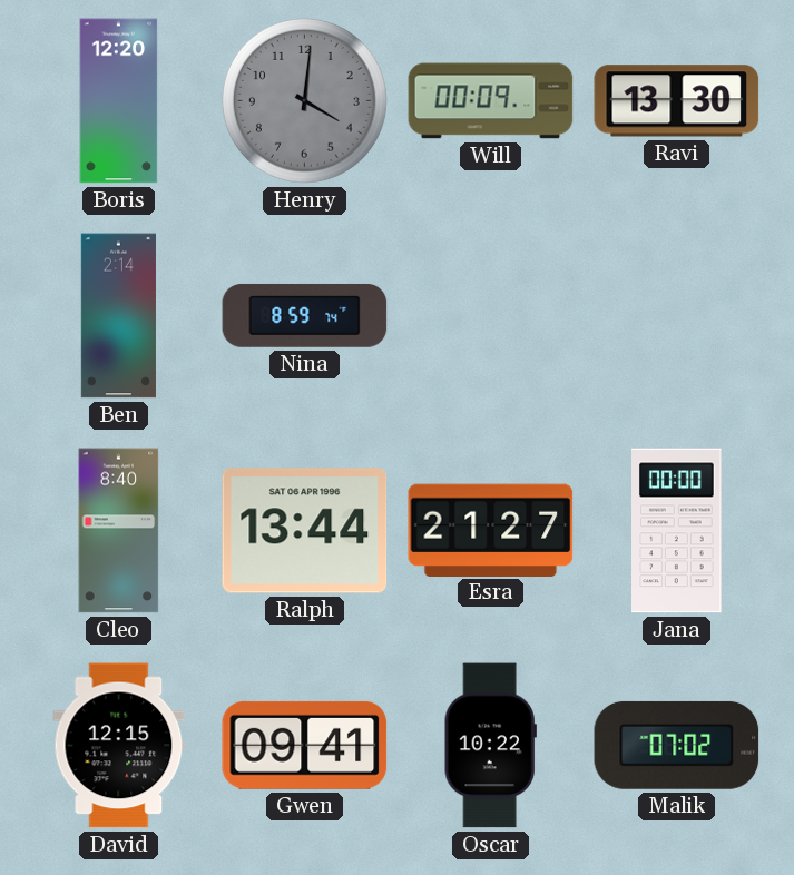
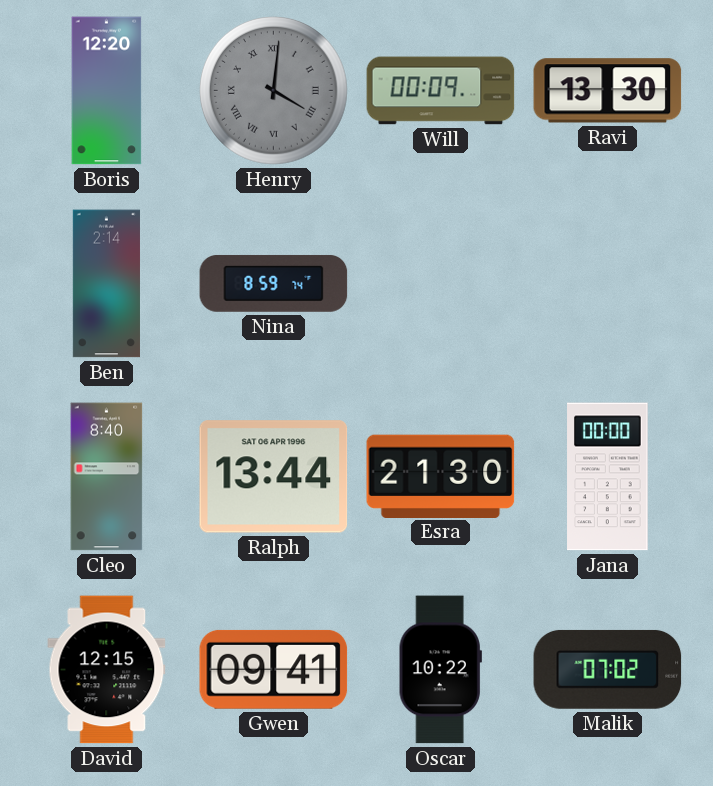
Henry numerals: Arabic -> Roman (274, 91)
Esra: 21:27 -> 21:30 (441, 476)
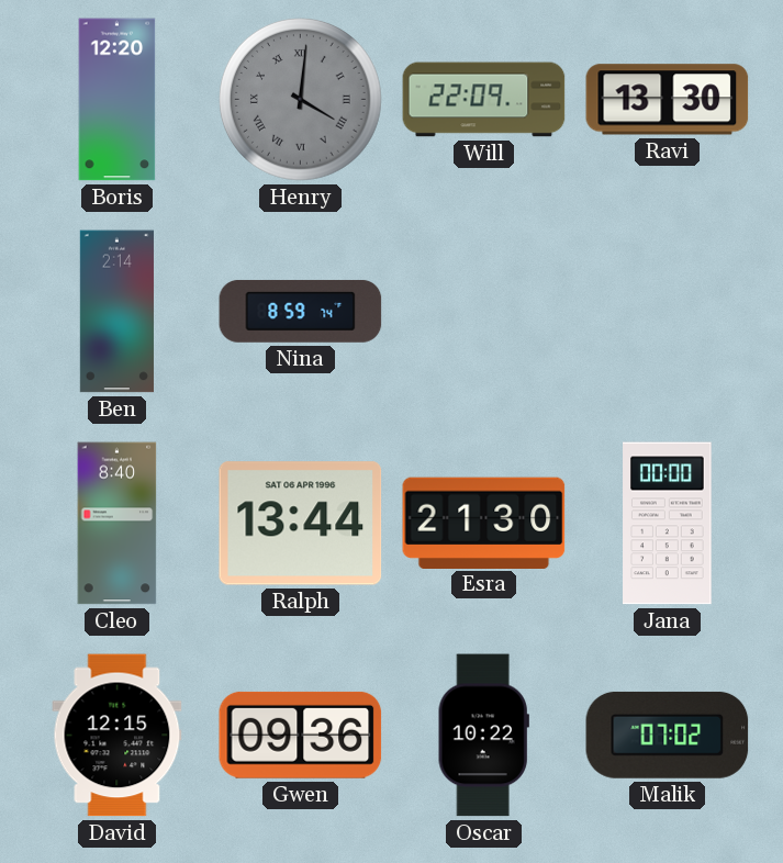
Will: 00:09 -> 22:09 (484, 100)
Gwen: 09:41 -> 09:36 (301, 735)
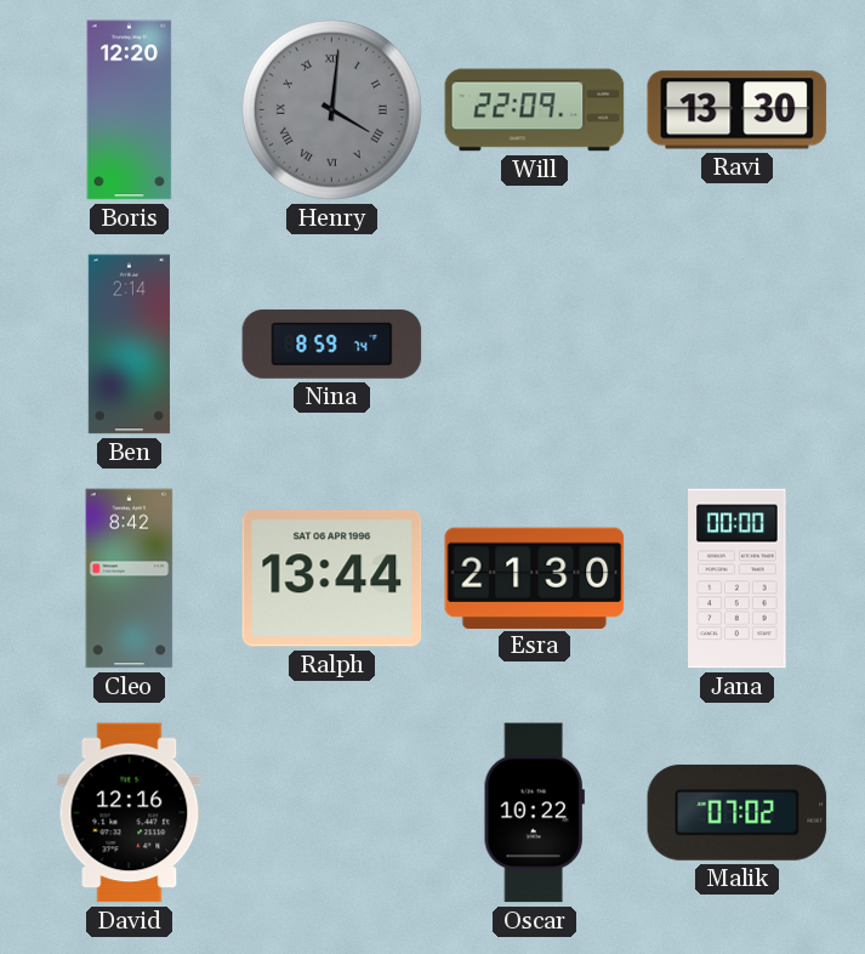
Cleo: 8:40 -> 8:42 (130, 579)
David: 12:15 -> 12:16 (130, 813)
Gwen: 09:36 -> none (301, 735)
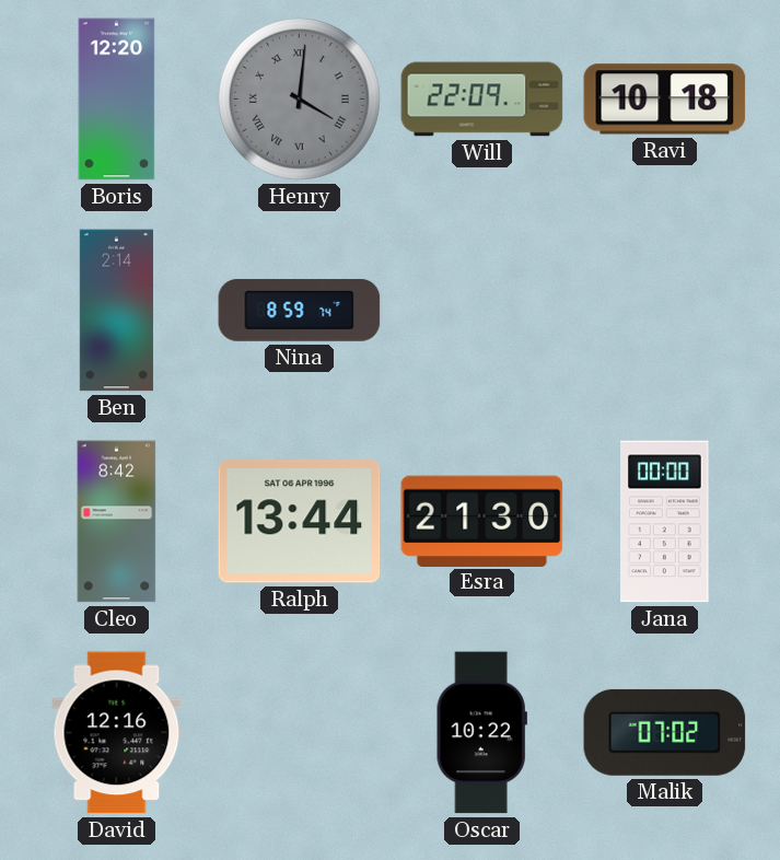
Ravi: 13:30 -> 10:18 (665, 100)
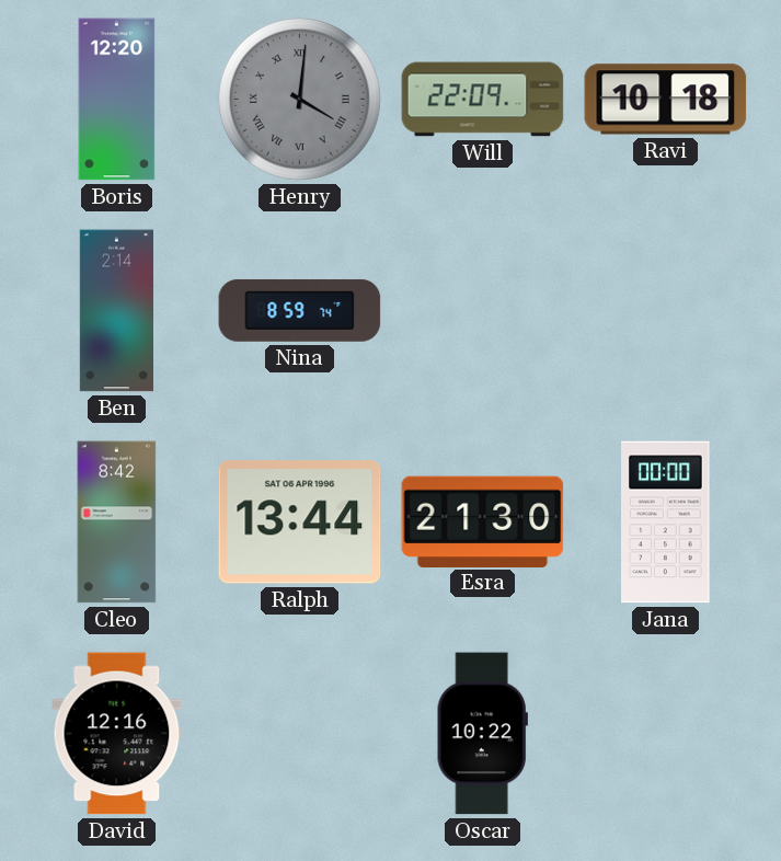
Malik: 07:02 -> none (665, 732)
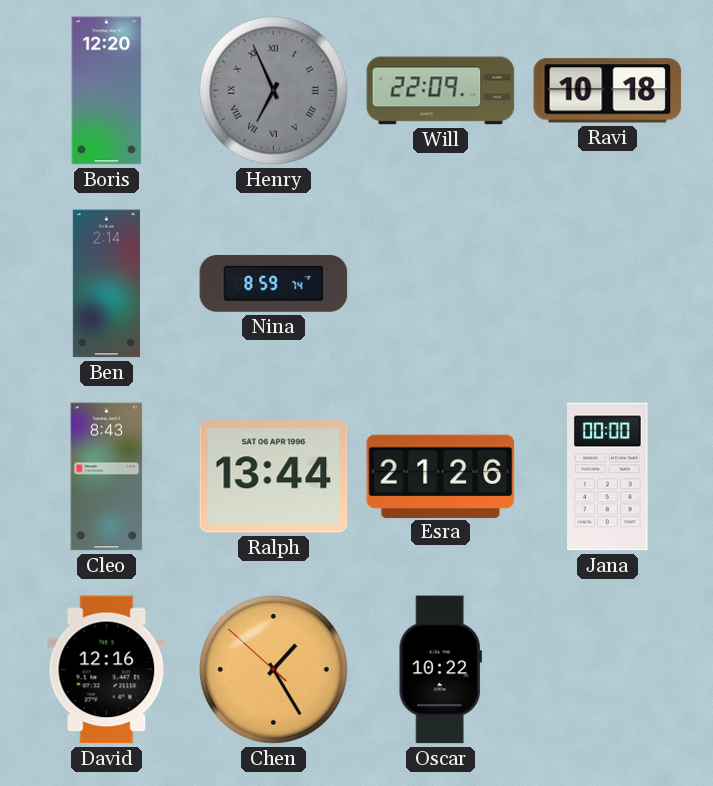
Henry: 4:01 -> 6:56 (274, 91)
Cleo: 8:42 -> 8:43 (107, 477)
Esra: 21:30 -> 21:26 (441, 476)
Chen: none -> 1:24 (274, 670)
